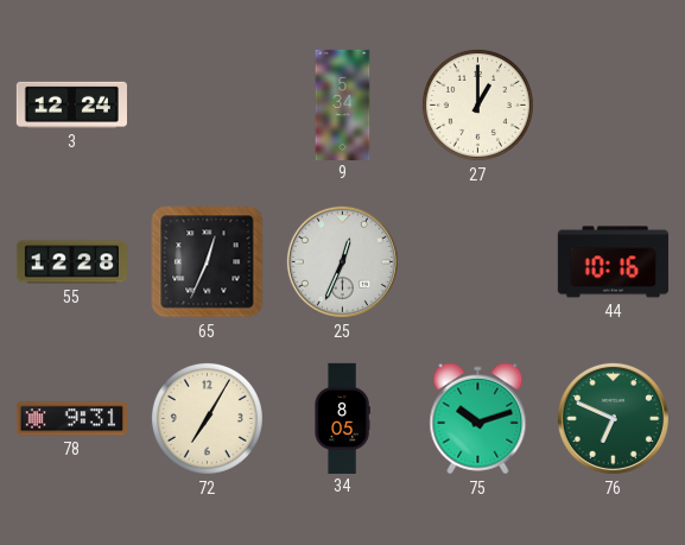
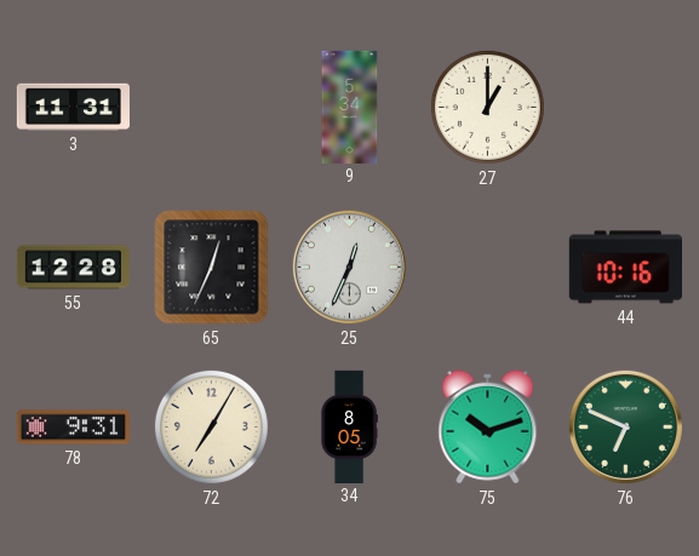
3: 12:24 -> 11:31 (73, 107)
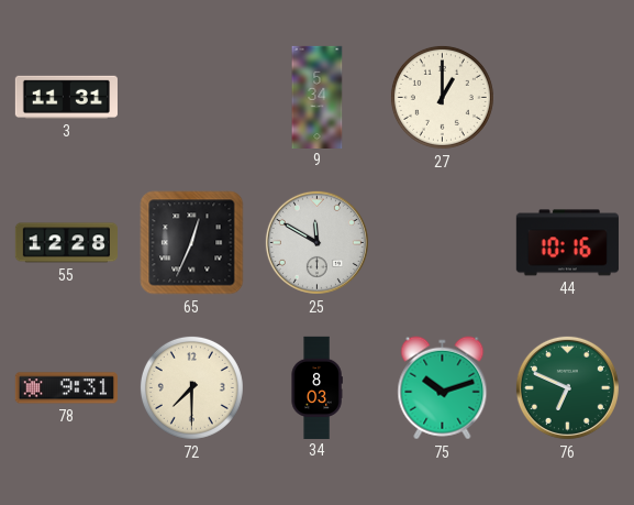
25: 12:34 -> 11:50 (316, 242)
72: 7:05 -> 7:30 (191, 387)
34: 8:05 -> 8:03 (316, 387)
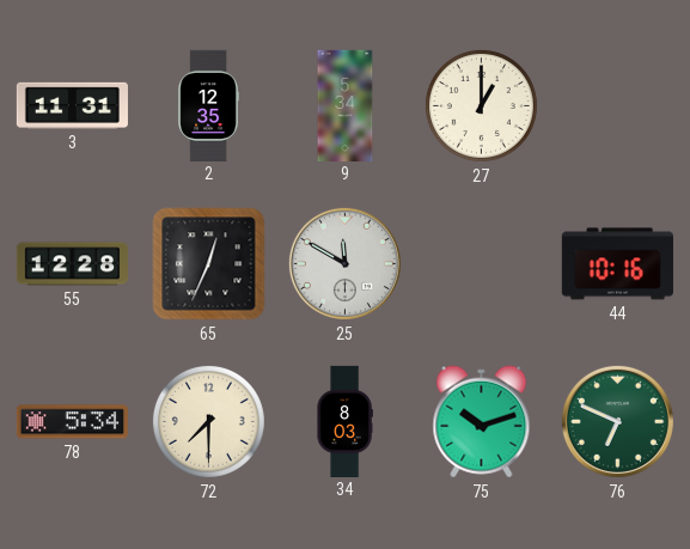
2: none -> 12:35 (208, 105)
78: 9:31 -> 5:34 (72, 422)
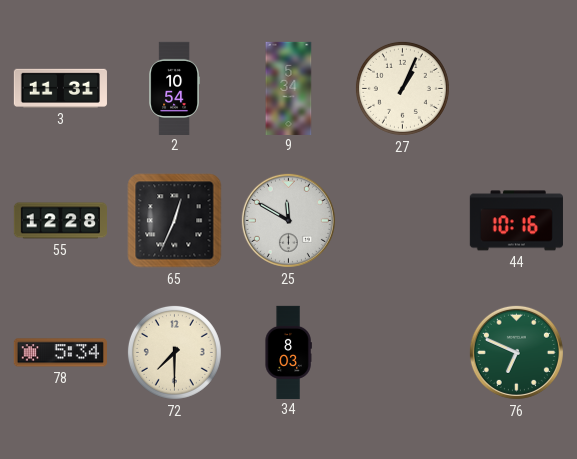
2: 12:35 -> 10:54 (174, 88)
27: 1:00 -> 1:04 (402, 88)
75: 10:12 -> none (482, 422)
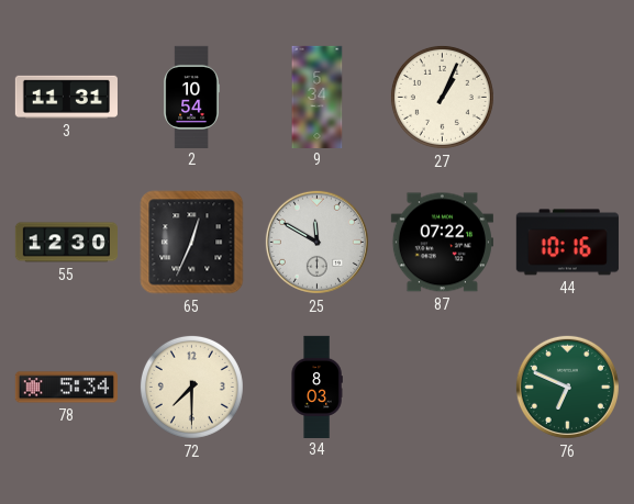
55: 12:28 -> 12:30 (66, 243)
87: none -> 07:22 (442, 243)
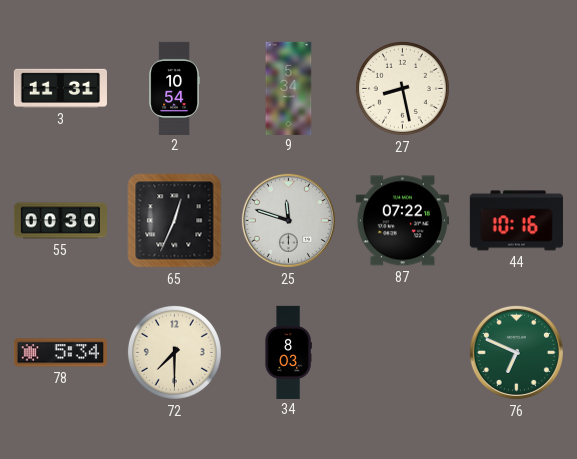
27: 1:04 -> 8:28 (402, 88)
55: 12:30 -> 00:30 (60, 221)
25: 11:50 -> 11:48 (288, 220)
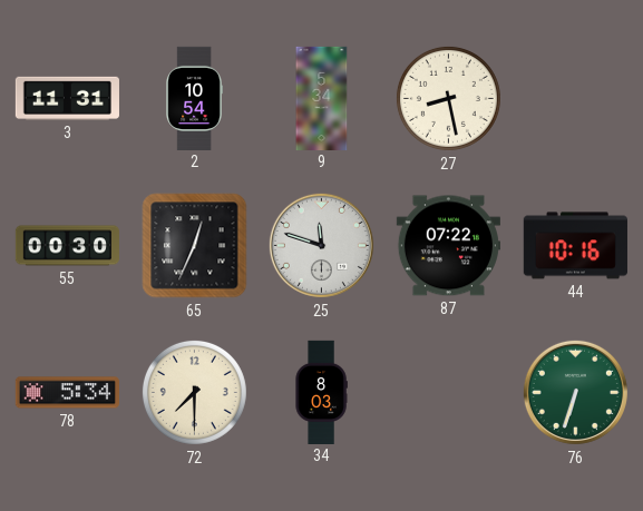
76: 6:49 -> 6:33 (575, 392)
